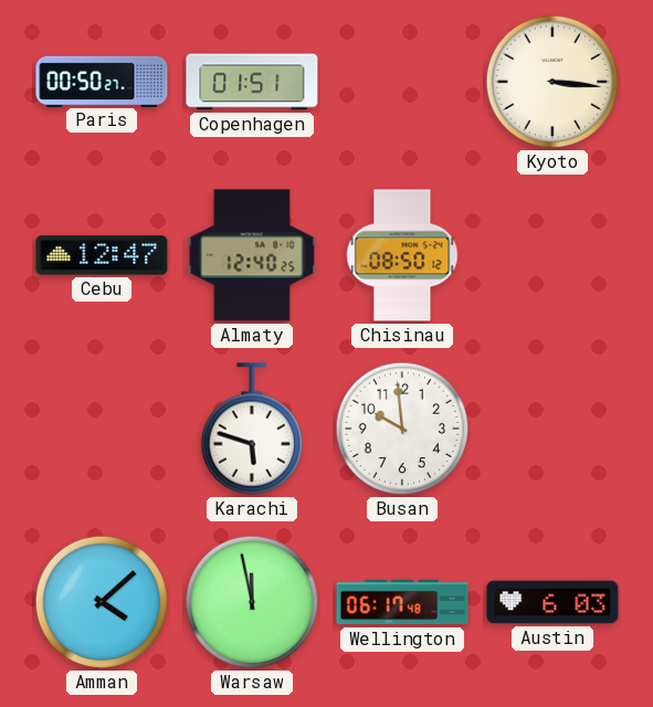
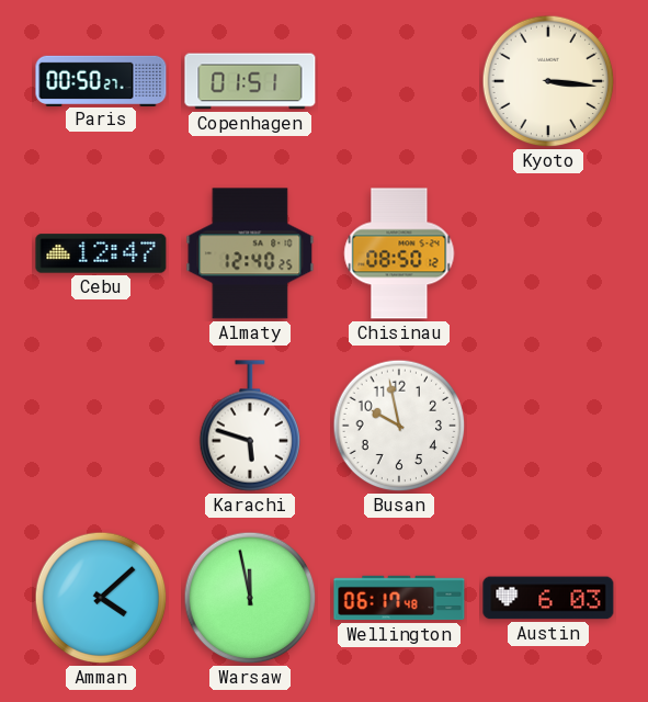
Busan: 9:59 -> 9:58 (399, 426)
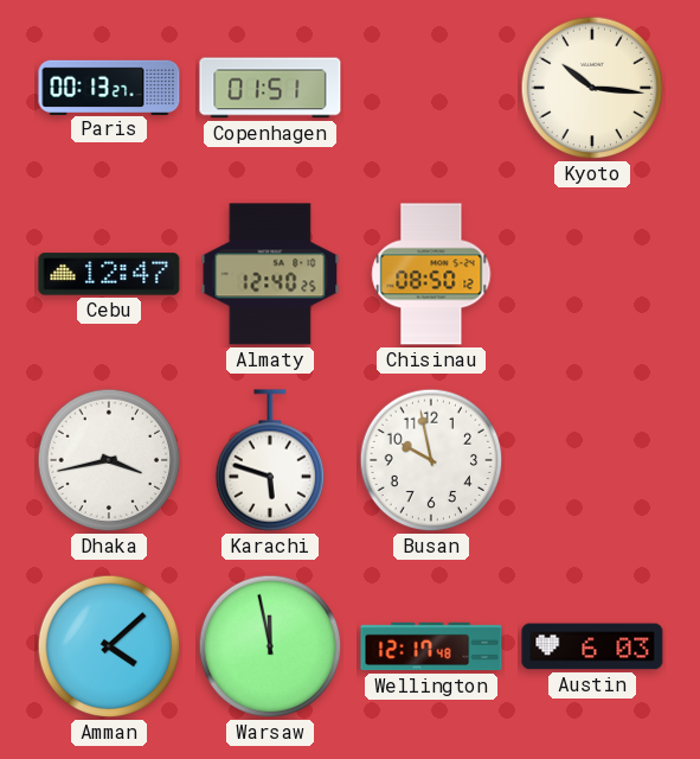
Paris: 00:50 -> 00:13 (109, 87)
Kyoto: 3:16 -> 10:16 (592, 88)
Dhaka: none -> 3:43 (109, 460)
Wellington: 06:17 -> 12:17 (431, 646)
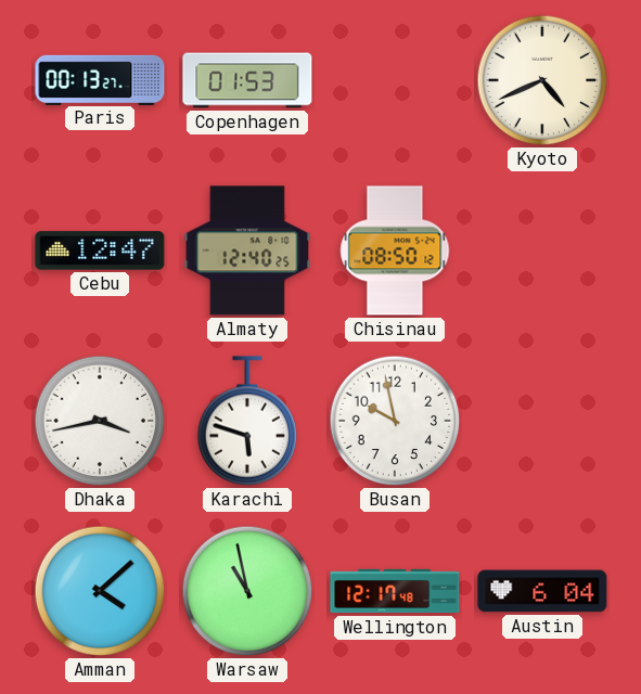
Copenhagen: 01:51 -> 01:53 (247, 80)
Kyoto: 10:16 -> 4:41 (542, 80)
Warsaw: 11:58 -> 10:58 (247, 591)
Austin: 6:03 -> 6:04 (542, 591)
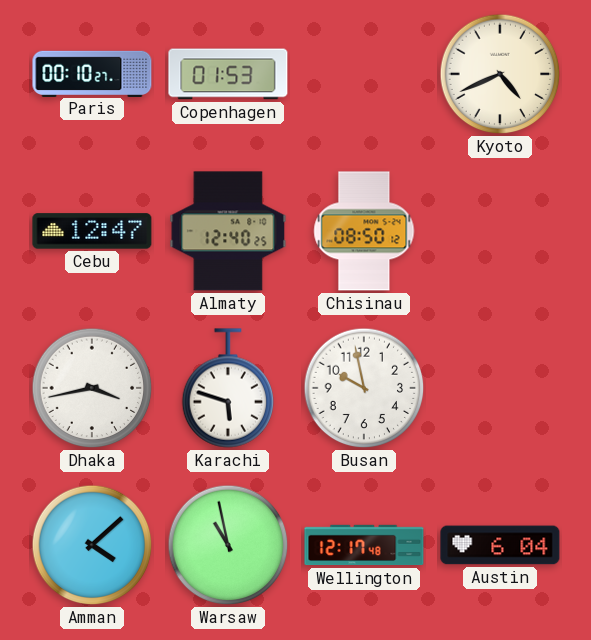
Paris: 00:13 -> 00:10 (92, 73)
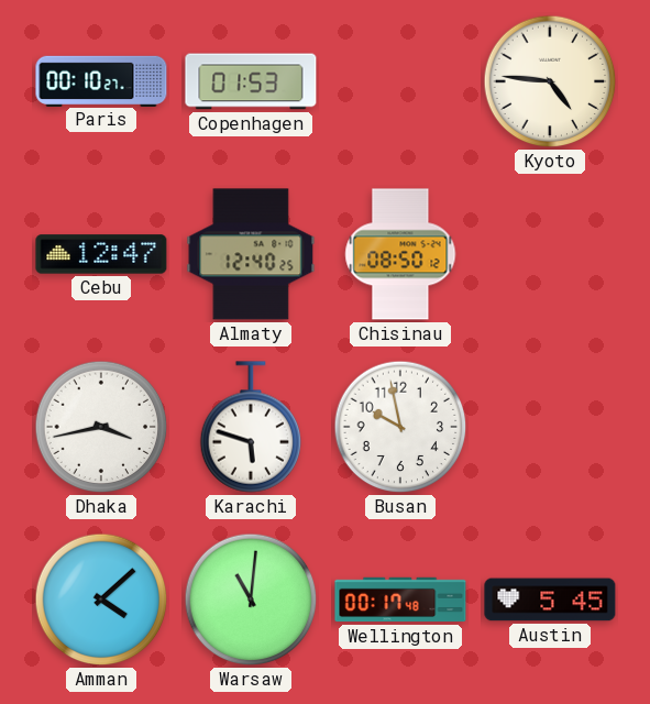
Kyoto: 4:41 -> 4:46 (550, 81)
Warsaw: 10:58 -> 11:01 (251, 599)
Wellington: 12:17 -> 00:17 (400, 599)
Austin: 6:04 -> 5:45 (550, 599)
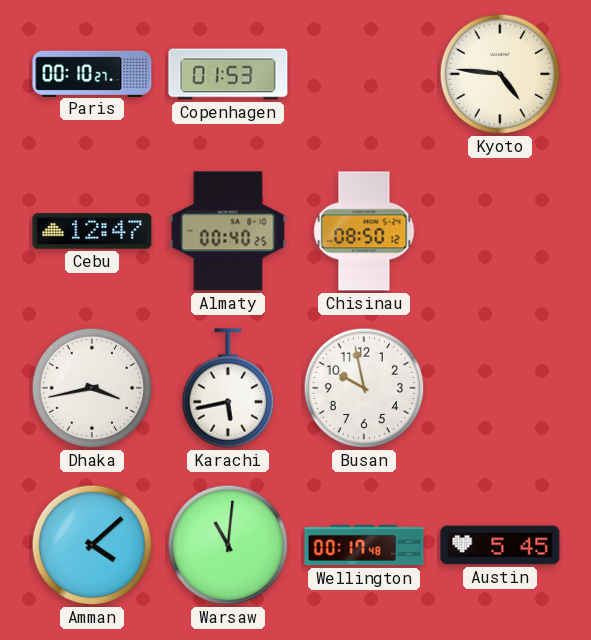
Almaty: 12:40 -> 00:40 (228, 231)
Karachi: 5:48 -> 5:43 (227, 388)
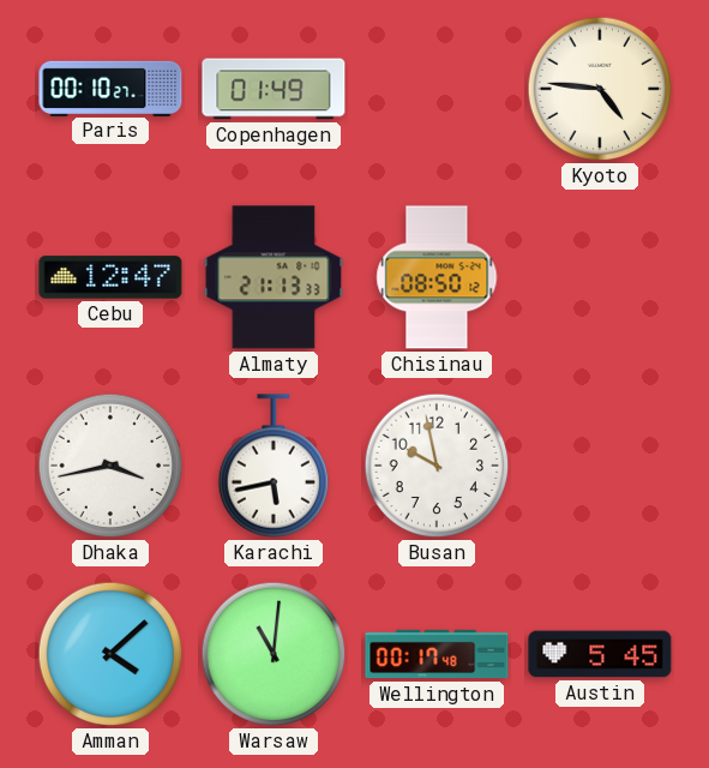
Copenhagen: 01:53 -> 01:49 (274, 89)
Almaty: 00:40 -> 21:13 (274, 277)
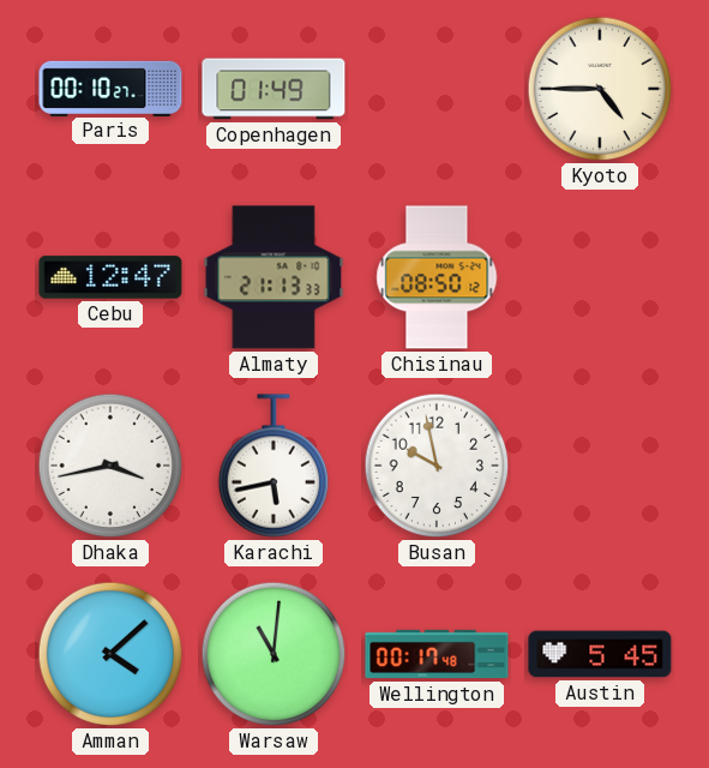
Kyoto: 4:46 -> 4:45 (600, 89)
